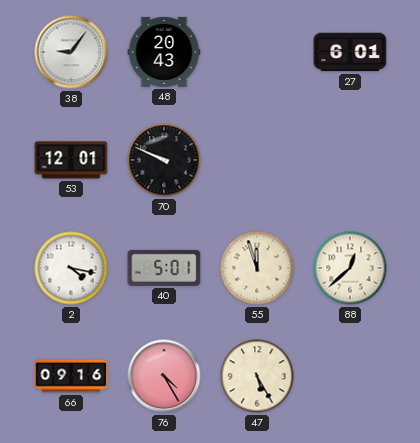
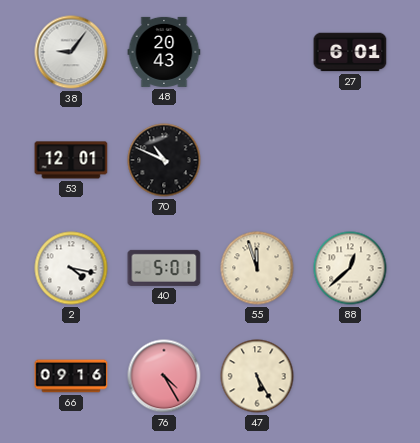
70: 9:49 -> 10:49 (164, 160)
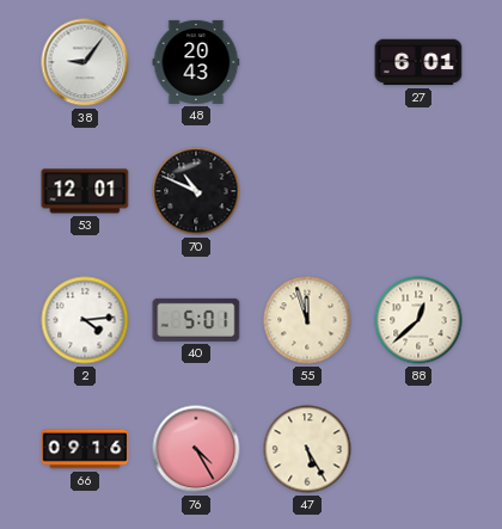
2: 4:17 -> 4:14 (85, 320)
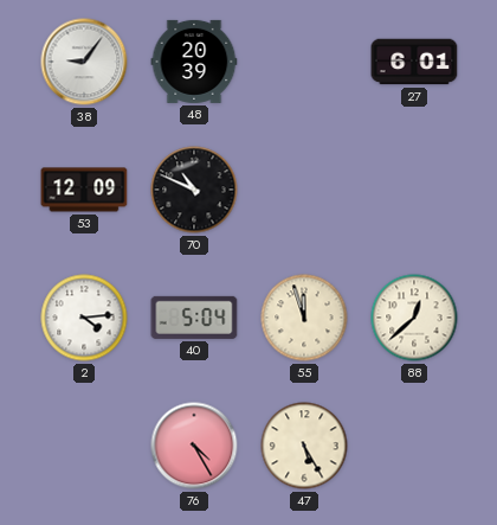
48: 20:43 -> 20:39 (194, 62)
53: 12:01 -> 12:09 (84, 190)
40: 5:01 -> 5:04 (194, 318)
66: 09:16 -> none (85, 449)
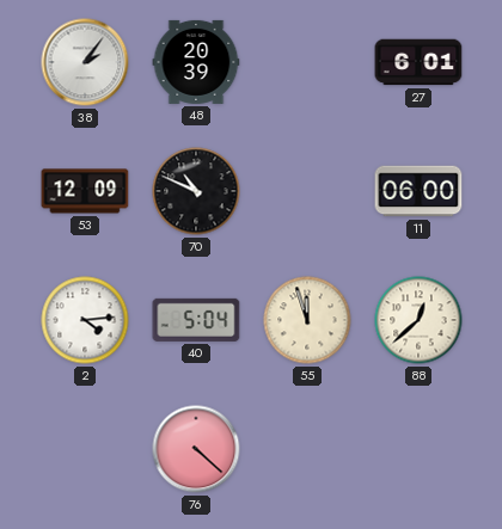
38: 9:06 -> 2:06 (85, 62)
11: none -> 06:00 (418, 191)
76: 4:25 -> 4:22 (196, 449)
47: 5:25 -> none (304, 446)
